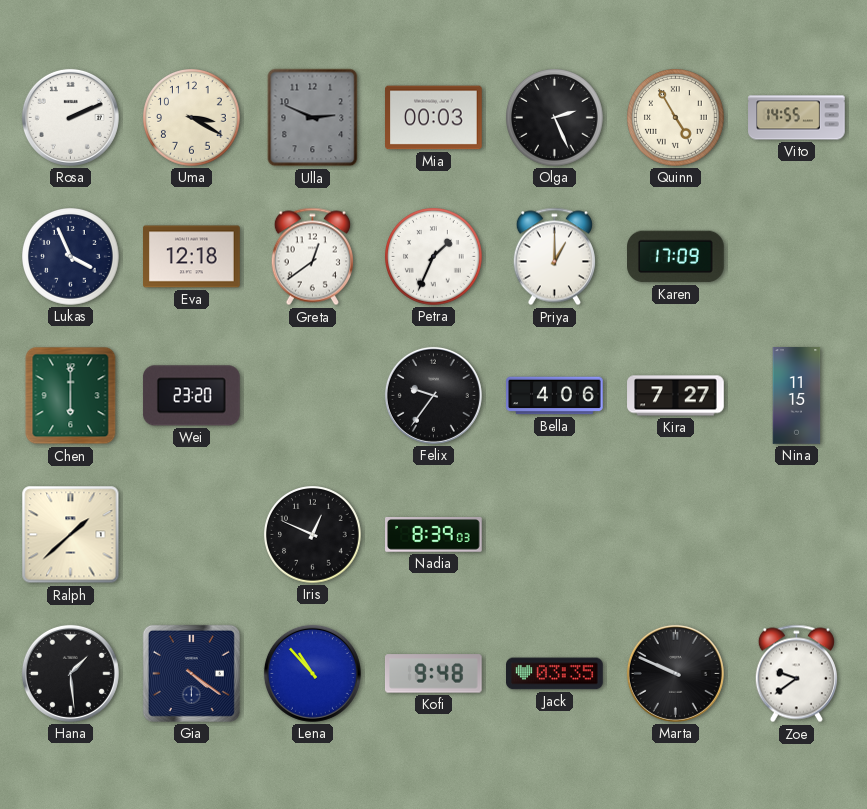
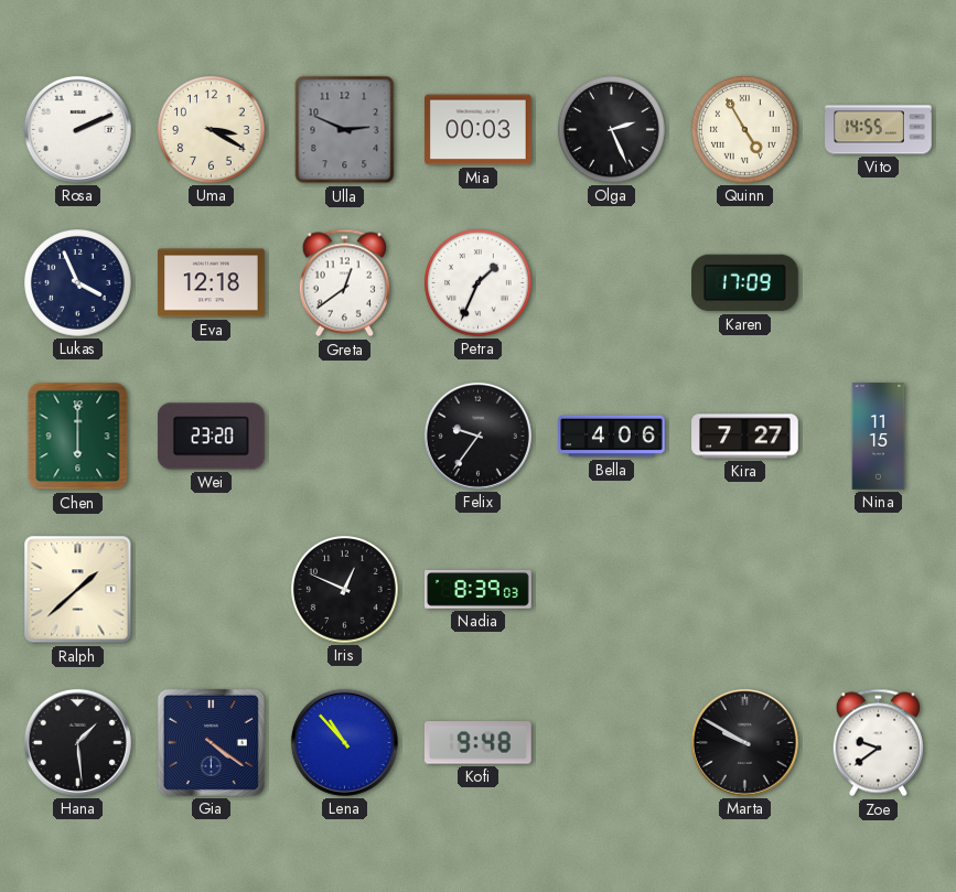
Priya: 1:00 -> none (554, 257)
Jack: 03:35 -> none (555, 674)
Marta: 9:49 -> 9:50 (744, 742)
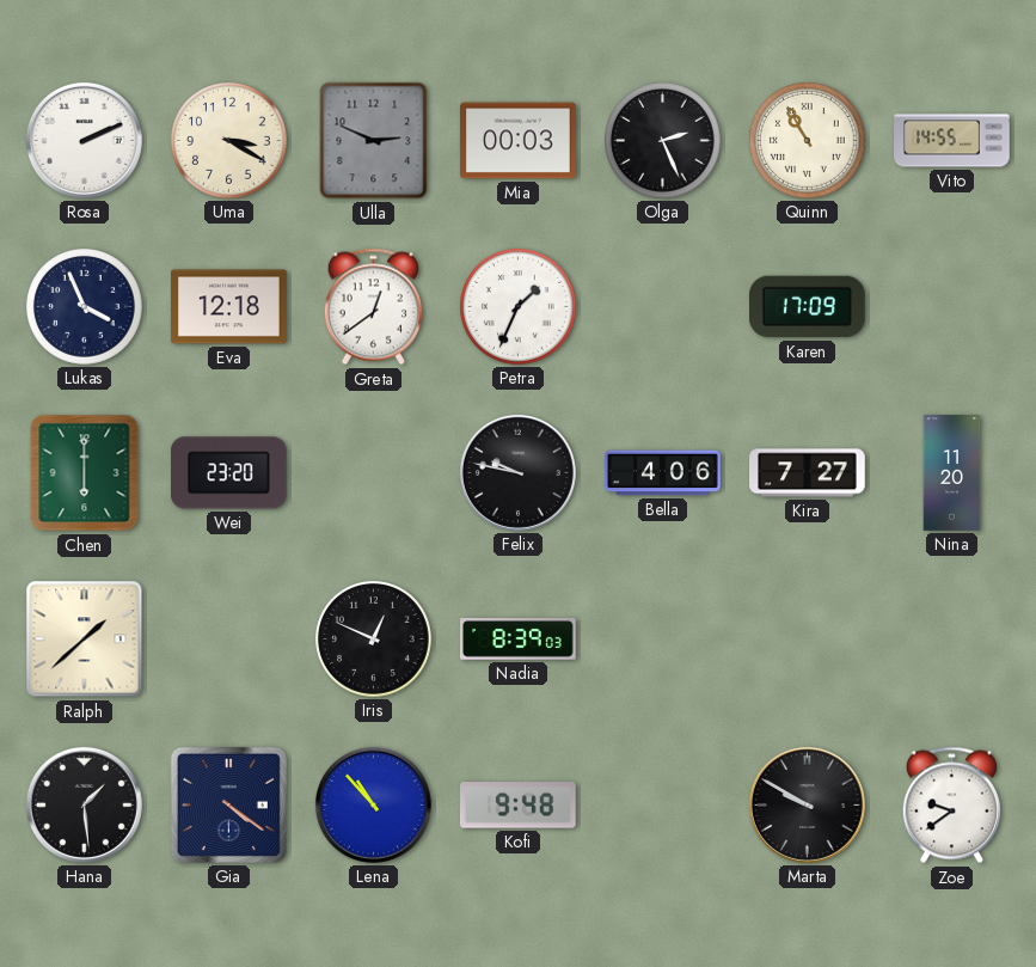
Quinn: 4:55 -> 10:55 (808, 141)
Felix: 9:36 -> 9:47 (517, 472)
Nina: 11:15 -> 11:20 (952, 473)
